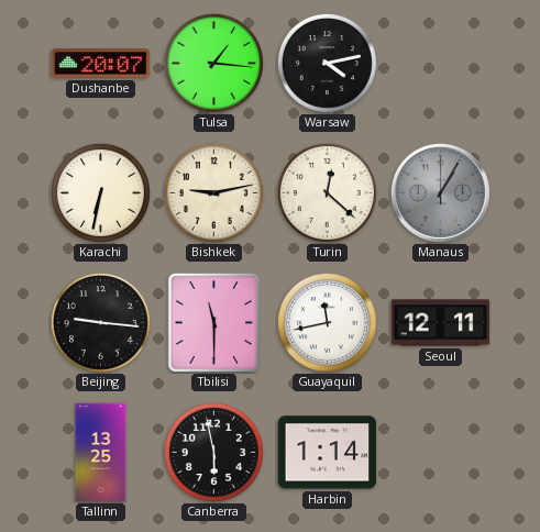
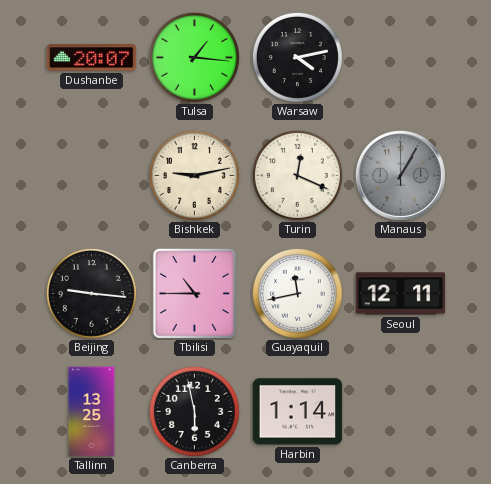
Karachi: 6:32 -> none (100, 192)
Turin: 12:22 -> 12:19 (297, 175)
Tbilisi: 11:30 -> 10:45 (194, 293)
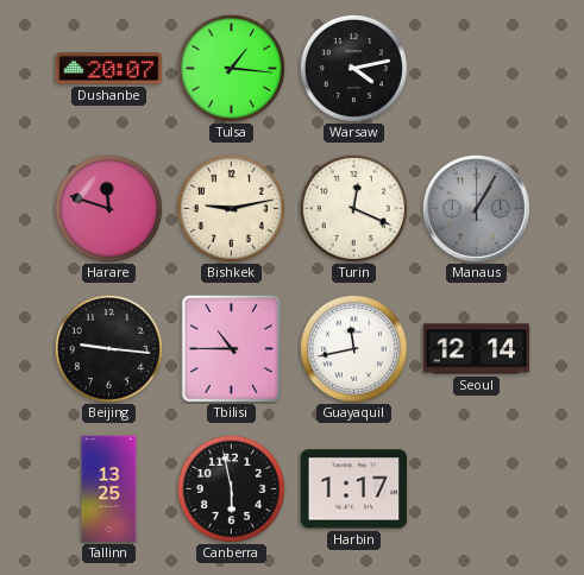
Harare: none -> 11:48 (108, 208)
Seoul: 12:11 -> 12:14 (477, 349)
Harbin: 1:14 -> 1:17 (354, 489)
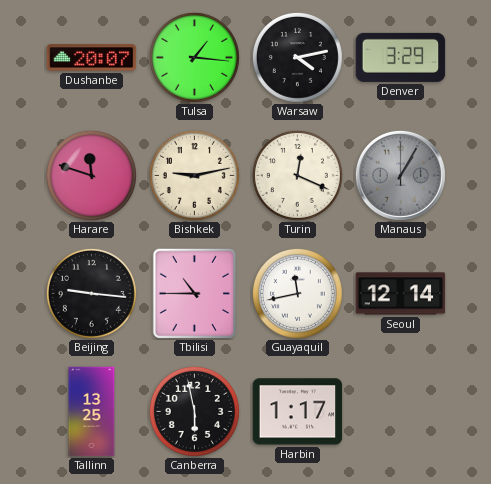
Denver: none -> 3:29 (401, 57)
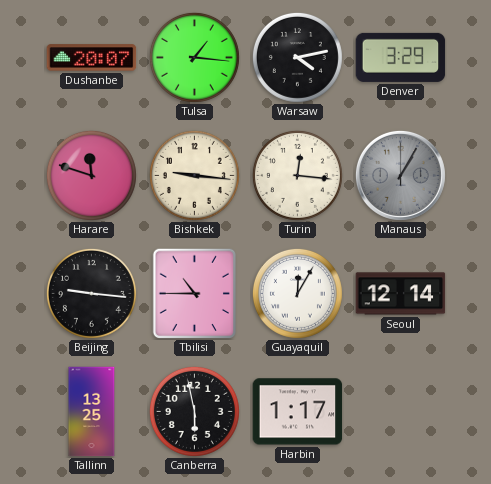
Bishkek: 9:13 -> 9:16 (194, 175)
Turin: 12:19 -> 12:16 (297, 175)
Guayaquil: 11:43 -> 12:05 (297, 293)
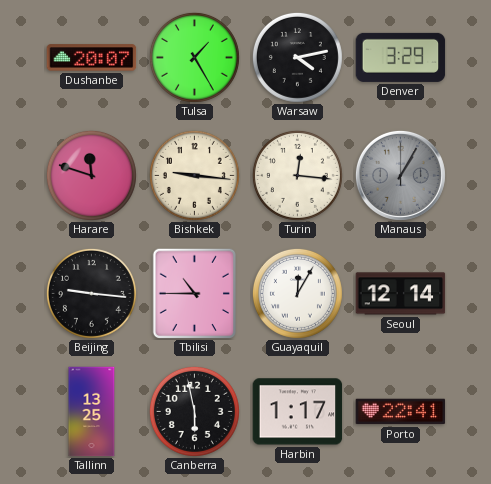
Tulsa: 1:16 -> 1:25 (194, 57)
Porto: none -> 22:41 (401, 412)
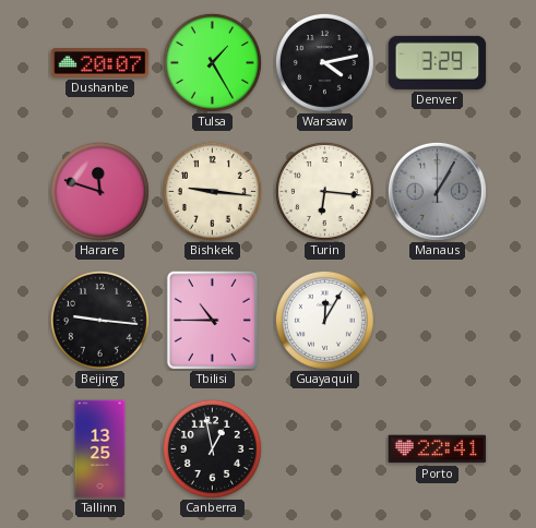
Turin: 12:16 -> 6:16 (324, 191)
Seoul: 12:14 -> none (401, 294)
Canberra: 5:58 -> 12:58 (212, 448)
Harbin: 1:17 -> none (298, 412)
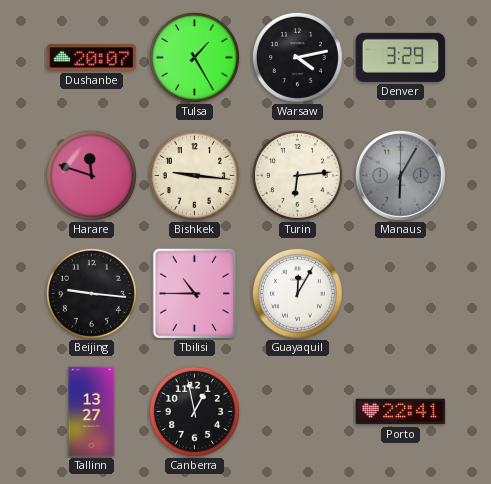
Turin: 6:16 -> 6:14 (297, 175)
Manaus: 1:05 -> 6:05 (400, 175)
Tallinn: 13:25 -> 13:27 (92, 412)
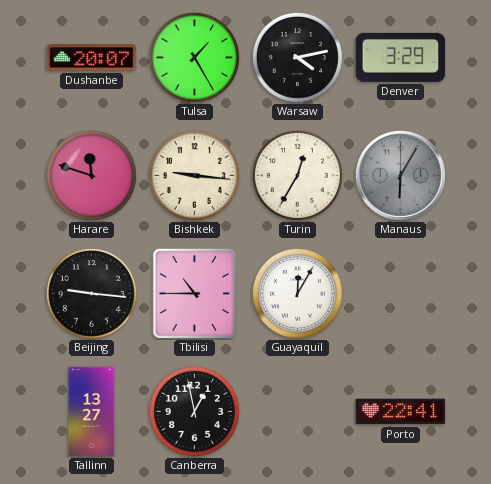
Turin: 6:14 -> 12:35 (297, 175)
